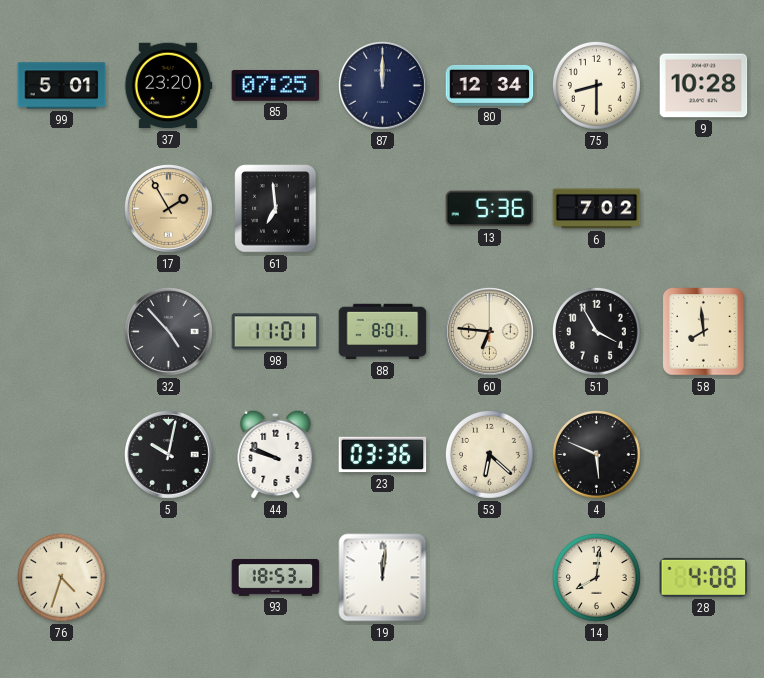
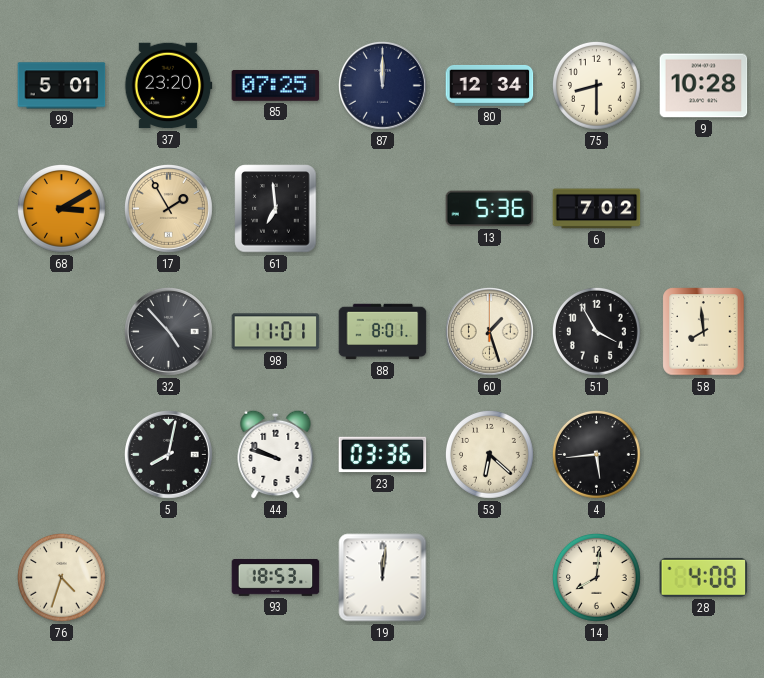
68: none -> 3:10 (61, 208)
60: 6:46 -> 1:27 (490, 332)
5: 10:02 -> 8:02 (169, 455)
4: 5:49 -> 5:44 (596, 454)
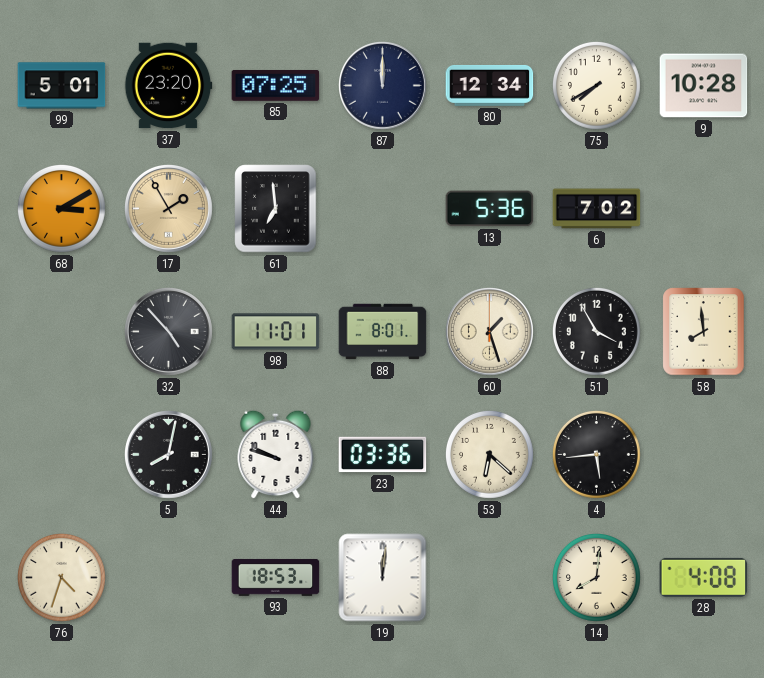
75: 8:30 -> 7:40 (596, 85)
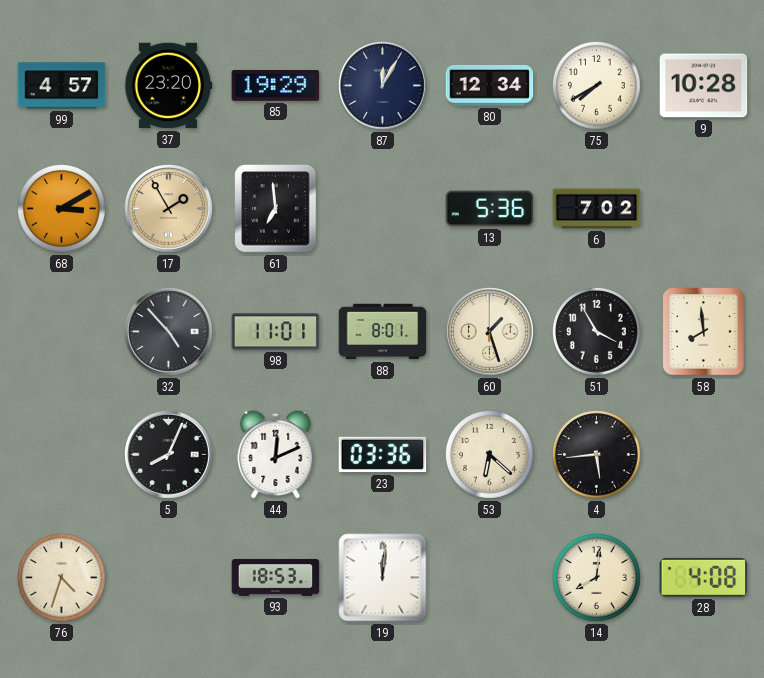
99: 5:01 -> 4:57 (62, 86)
85: 07:25 -> 19:29 (276, 85)
87: 12:00 -> 12:05 (383, 86)
5: 8:02 -> 8:04 (169, 455)
44: 9:48 -> 12:11 (276, 454)
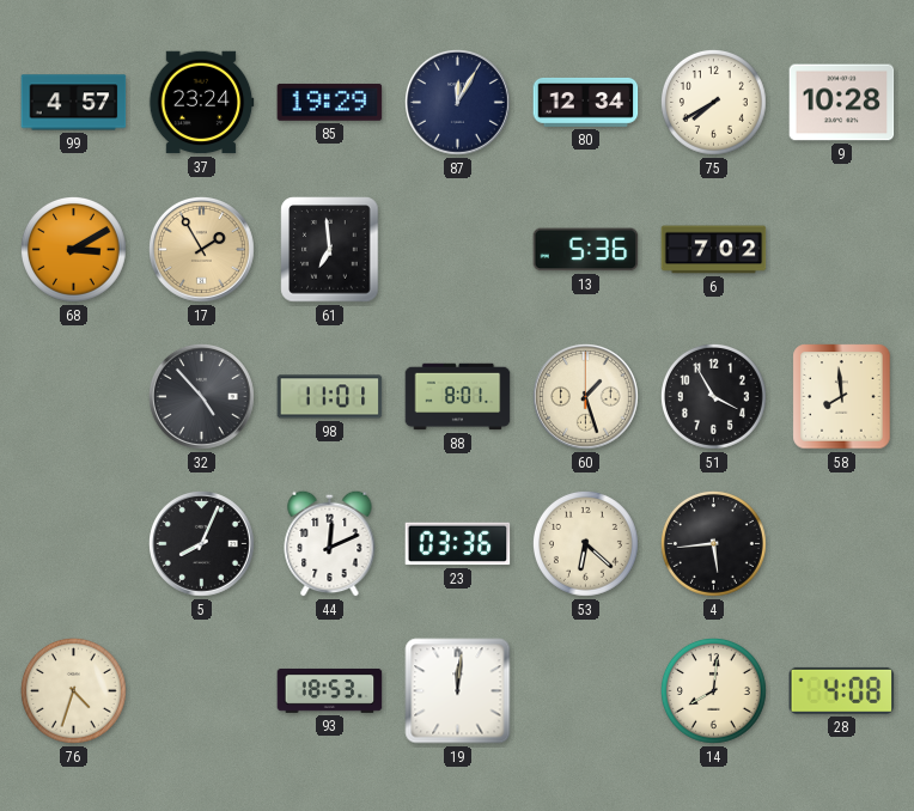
37: 23:20 -> 23:24 (201, 103)
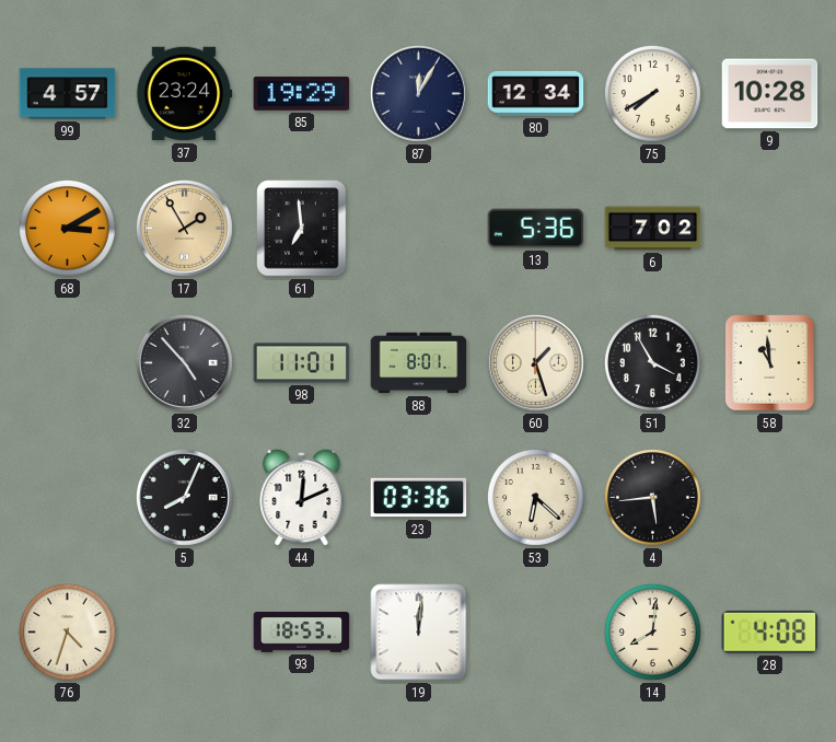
58: 7:59 -> 10:59 (770, 363)
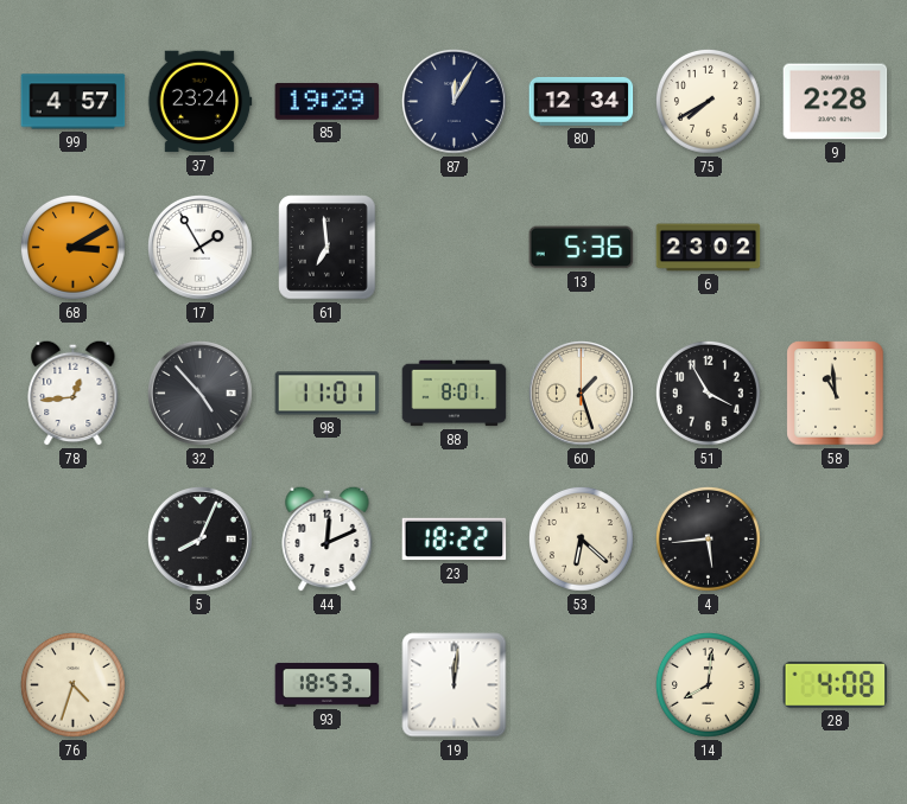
9: 10:28 -> 2:28 (836, 102)
17 dial: champagne -> white (201, 248)
6: 7:02 -> 23:02 (709, 248)
78: none -> 12:44 (74, 393)
23: 03:36 -> 18:22 (455, 540)
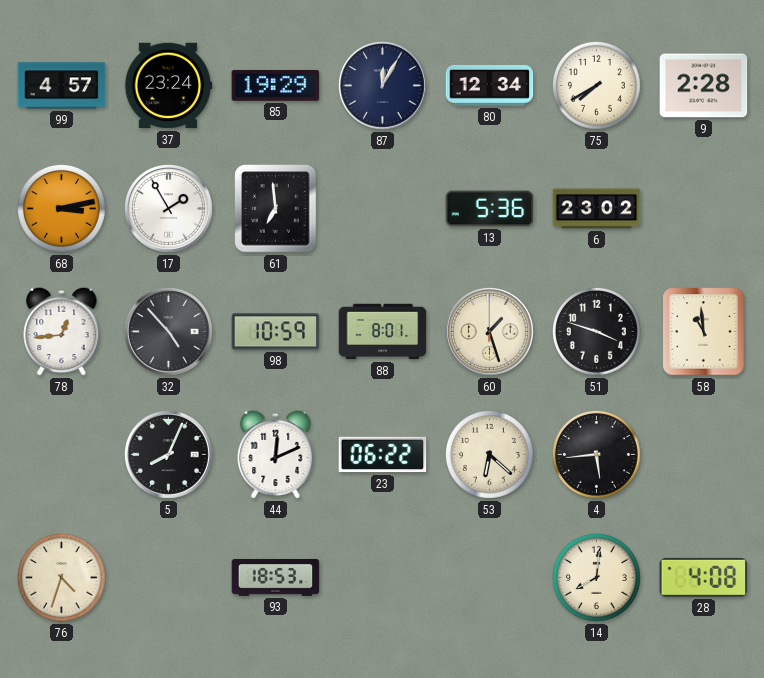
68: 3:10 -> 3:13 (61, 208)
98: 11:01 -> 10:59 (276, 332)
51: 3:55 -> 3:48 (596, 331)
23: 18:22 -> 06:22 (383, 455)
19: 12:01 -> none (455, 685)
